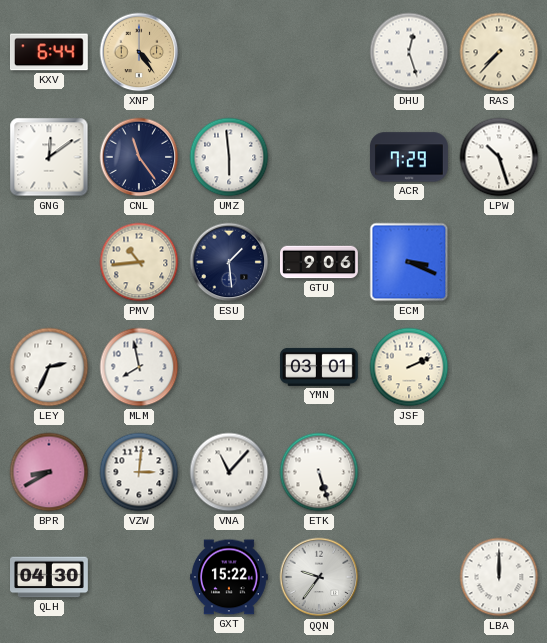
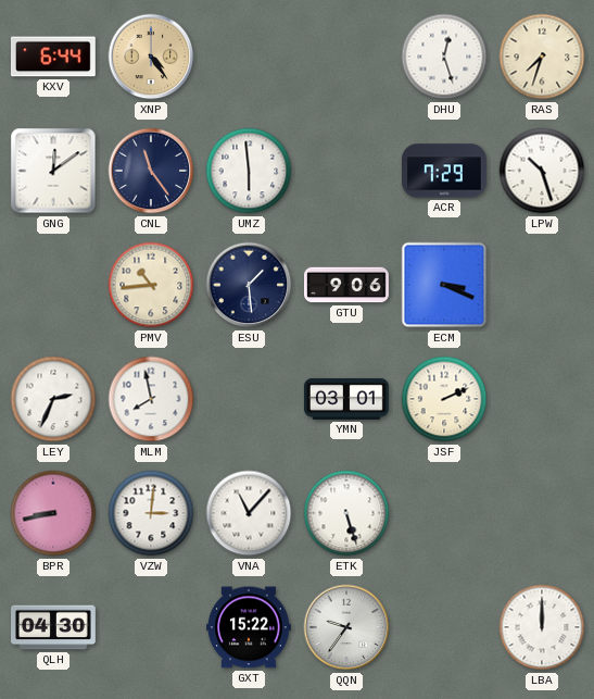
RAS: 7:37 -> 7:33 (542, 57)
BPR: 8:40 -> 8:43 (53, 513)
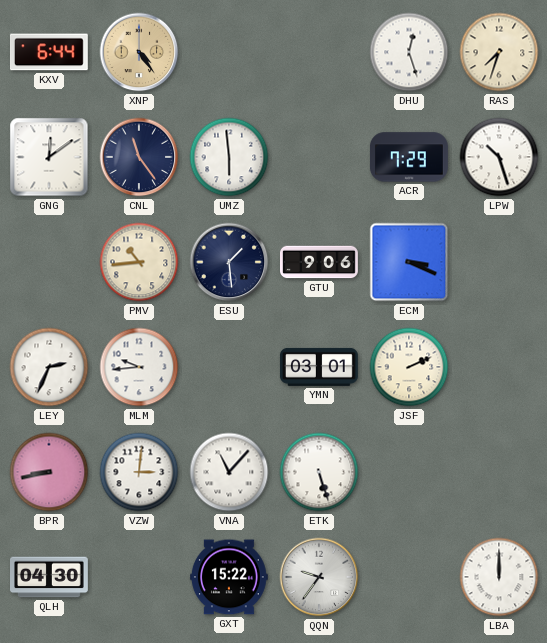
MLM: 7:58 -> 9:44 (139, 367)
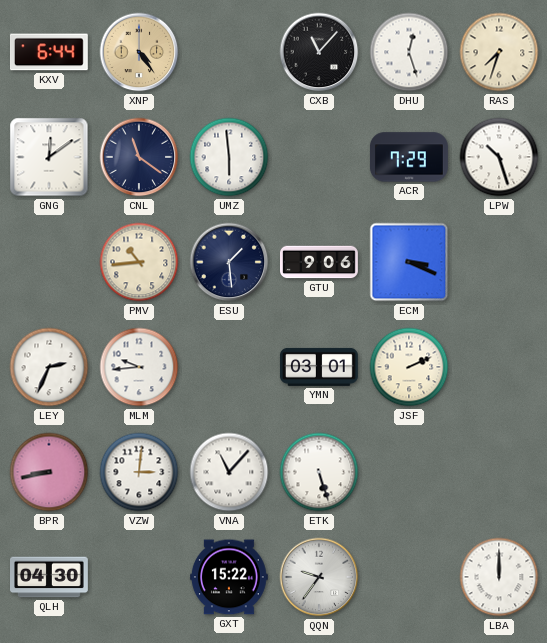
CXB: none -> 11:07 (319, 52)
CNL: 11:24 -> 11:21 (139, 157)
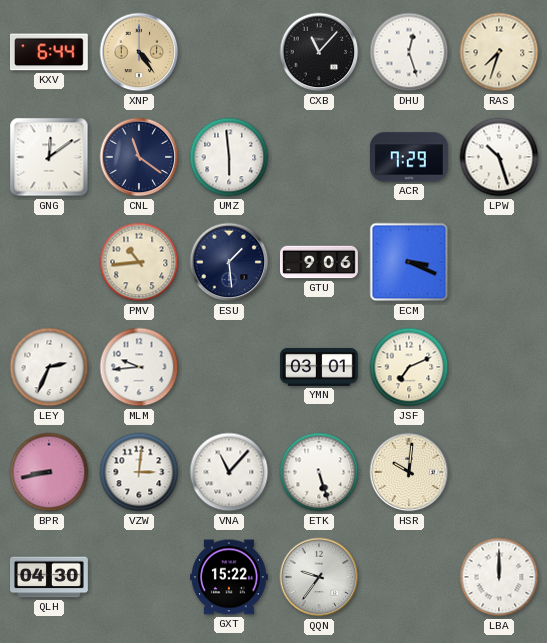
JSF: 2:11 -> 7:11 (409, 367)
HSR: none -> 10:01 (409, 472)
